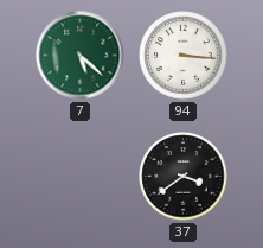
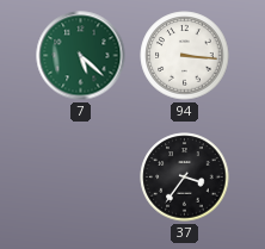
37: 3:39 -> 3:36 (185, 178)
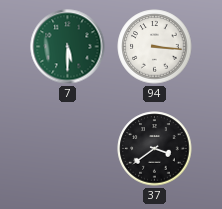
7: 5:22 -> 5:30 (68, 47)
37: 3:36 -> 3:39 (155, 149)
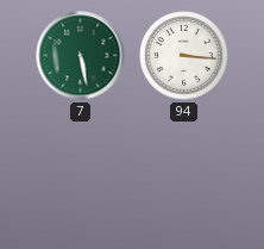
7: 5:30 -> 5:28 (81, 56)
37: 3:39 -> none (155, 149)
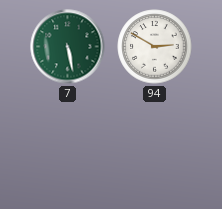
94: 3:16 -> 2:50 (155, 47)
